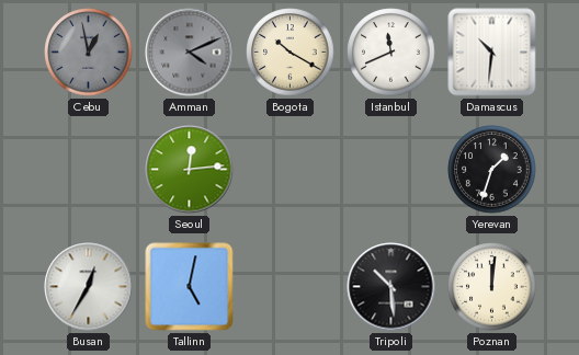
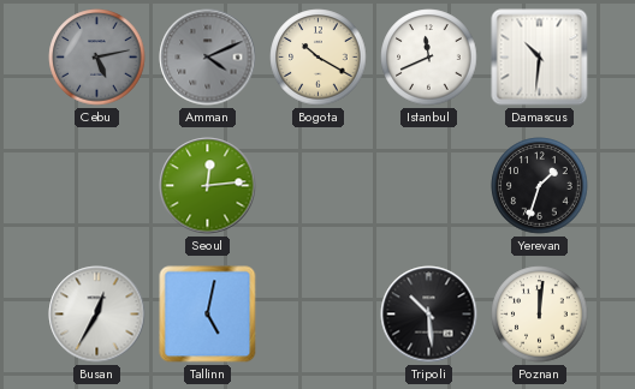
Cebu: 12:58 -> 5:13 (97, 58)
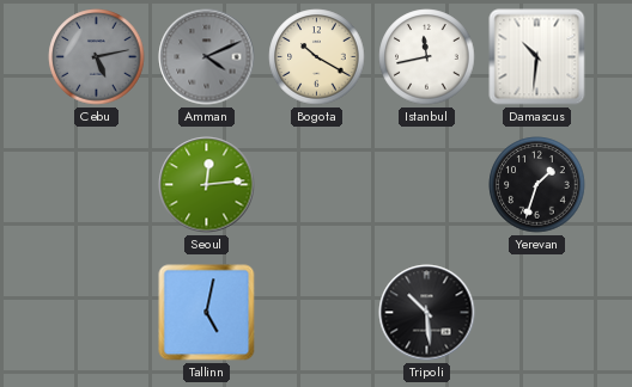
Istanbul: 11:41 -> 11:43 (427, 57)
Busan: 12:35 -> none (97, 315)
Poznan: 12:01 -> none (540, 315)
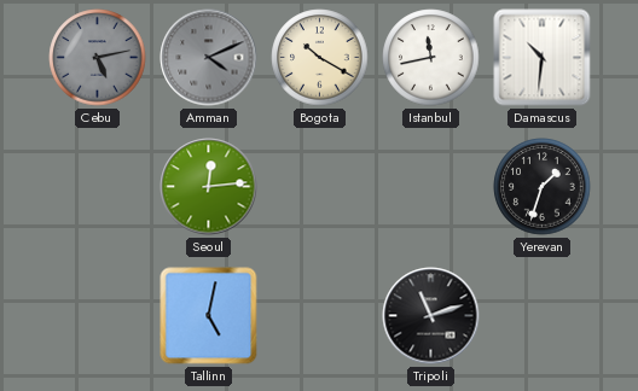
Tripoli: 10:29 -> 11:12 (431, 316)
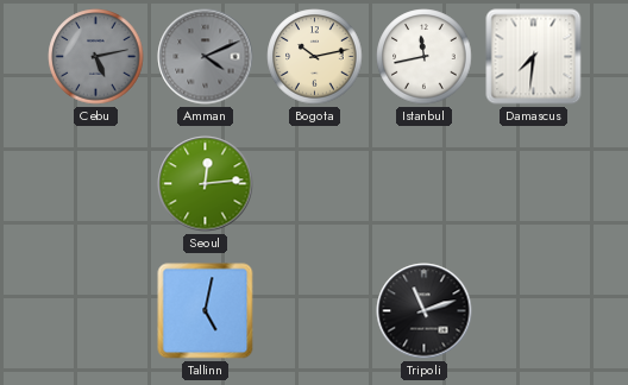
Bogota: 10:20 -> 10:13 (315, 57)
Damascus: 10:31 -> 7:31 (534, 57)
Yerevan: 1:33 -> none (543, 187)
